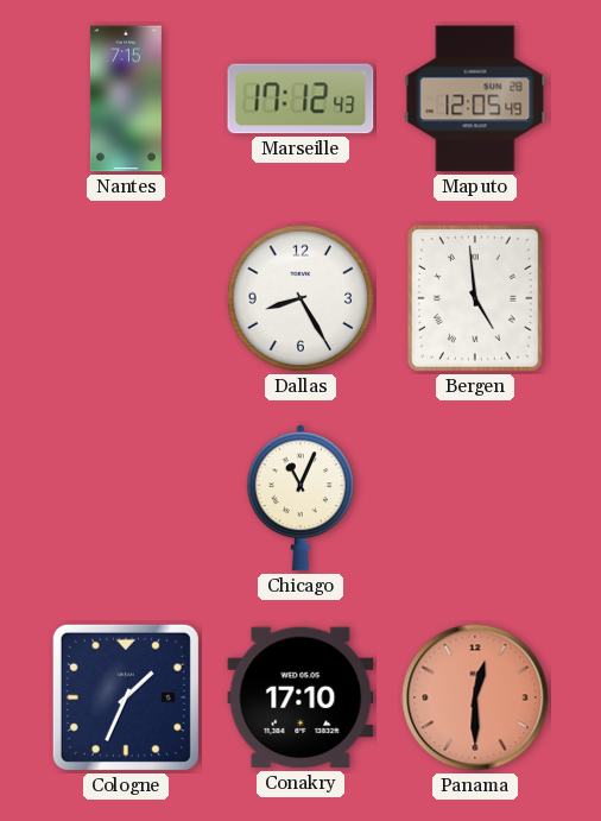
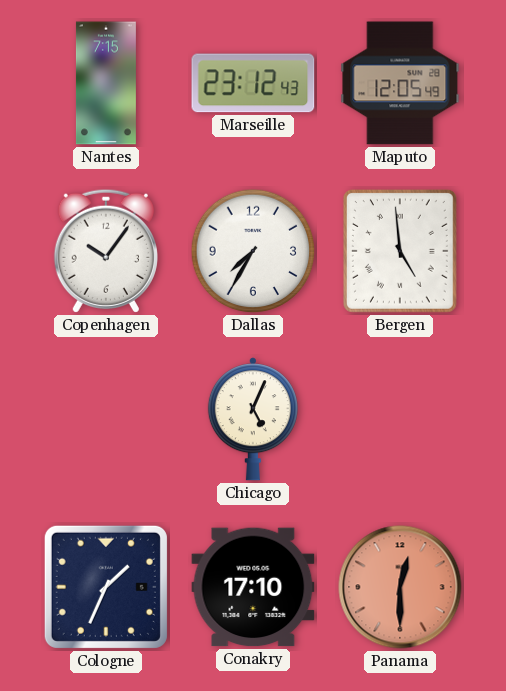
Marseille: 17:12 -> 23:12 (253, 83)
Copenhagen: none -> 10:06 (106, 251)
Dallas: 8:25 -> 7:35 (253, 251)
Chicago: 11:04 -> 5:04 (253, 419)
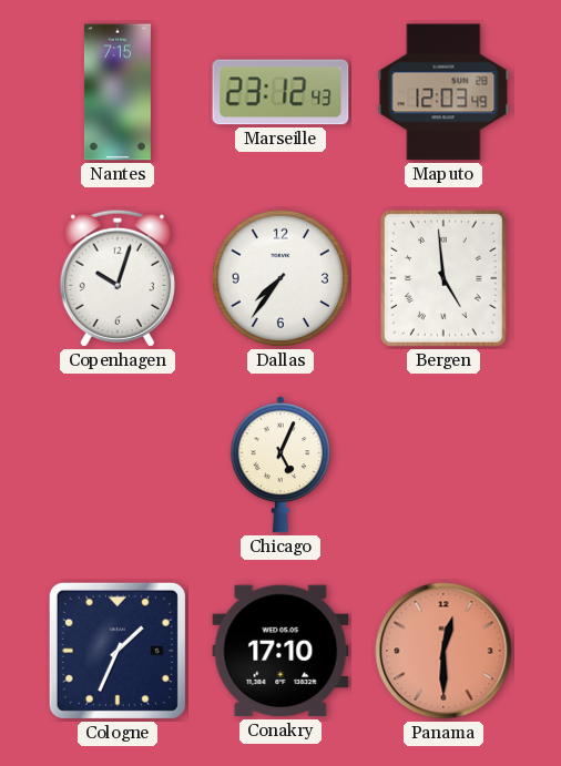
Maputo: 12:05 -> 12:03 (443, 92)
Copenhagen: 10:06 -> 10:03 (118, 278)
Dallas: 7:35 -> 7:36 (280, 278)
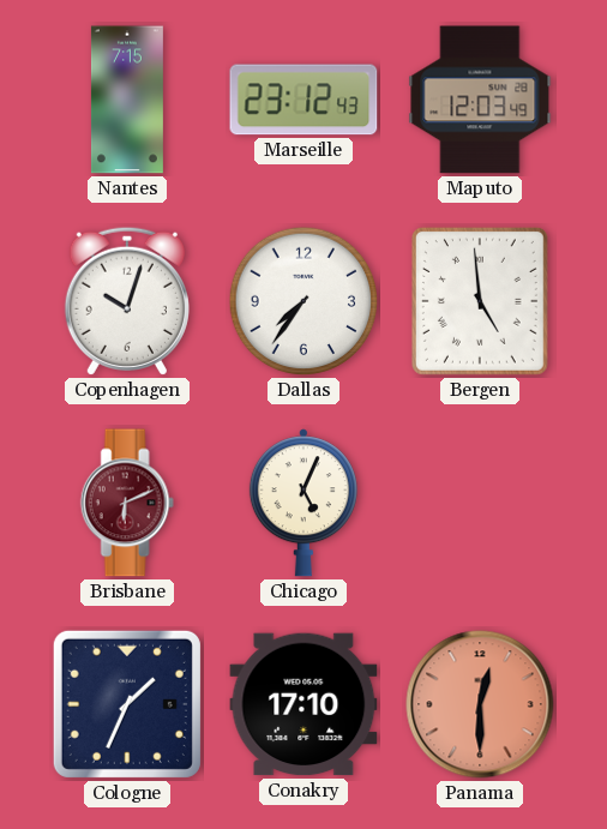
Brisbane: none -> 6:11 (127, 503)
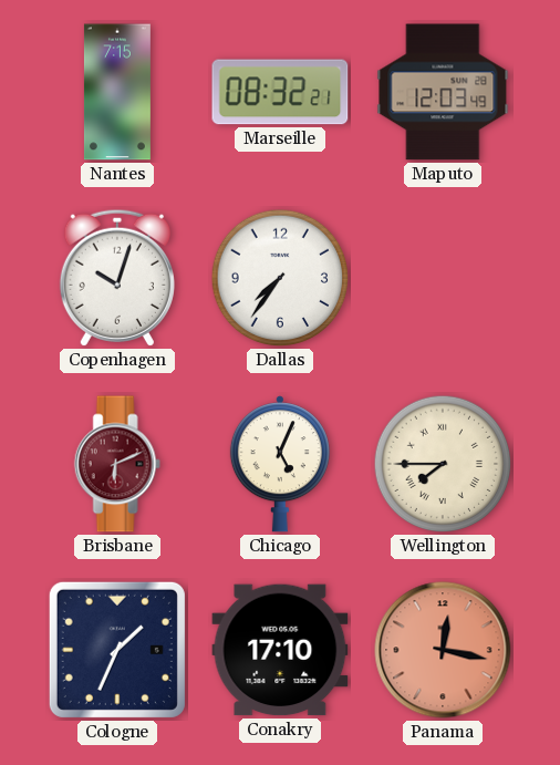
Marseille: 23:12 -> 08:32 (280, 92)
Bergen: 4:59 -> none (480, 301)
Wellington: none -> 7:45 (443, 464)
Panama: 12:30 -> 12:17 (443, 650)
